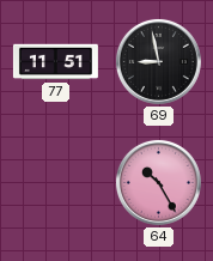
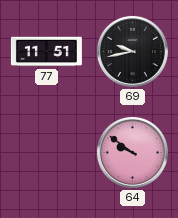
69: 8:58 -> 9:43 (132, 51)
64: 10:25 -> 9:51 (132, 152)
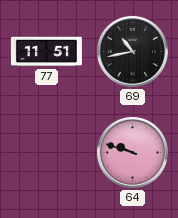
69: 9:43 -> 10:43 (132, 51)
64: 9:51 -> 9:48 (132, 152)
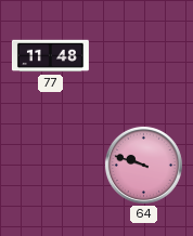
77: 11:51 -> 11:48 (50, 56)
69: 10:43 -> none (132, 51)
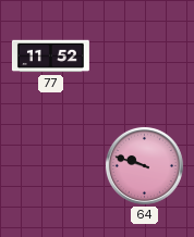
77: 11:48 -> 11:52 (50, 57)
